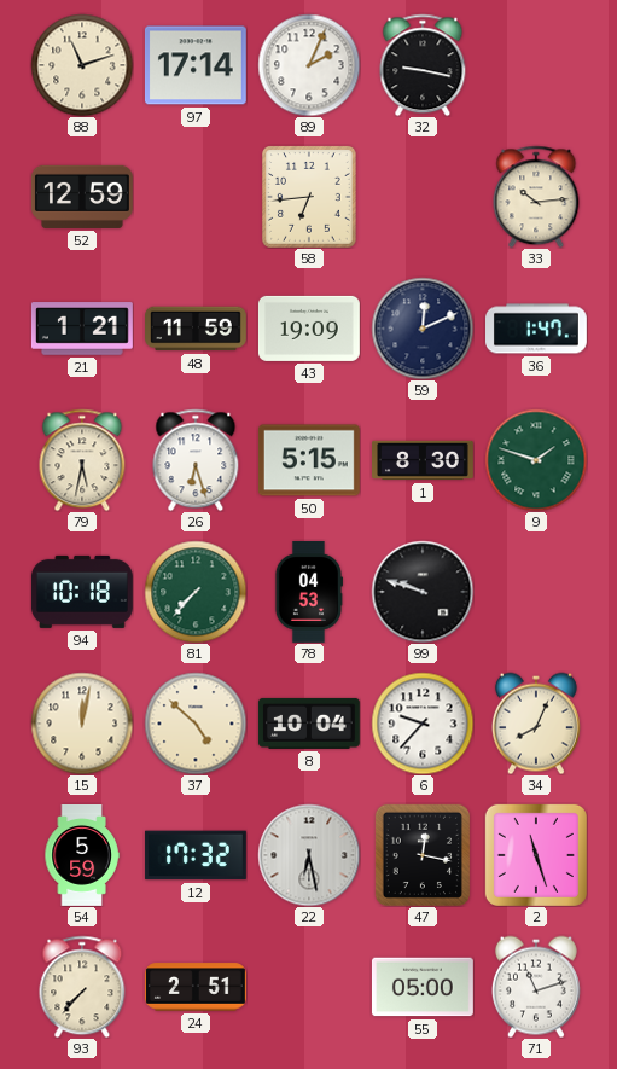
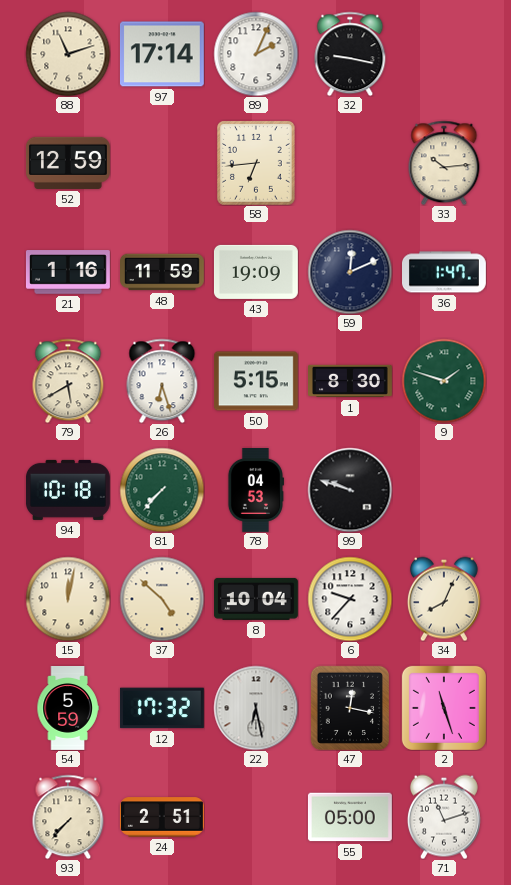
21: 1:21 -> 1:16 (68, 272)
79: 5:32 -> 5:40 (68, 381)
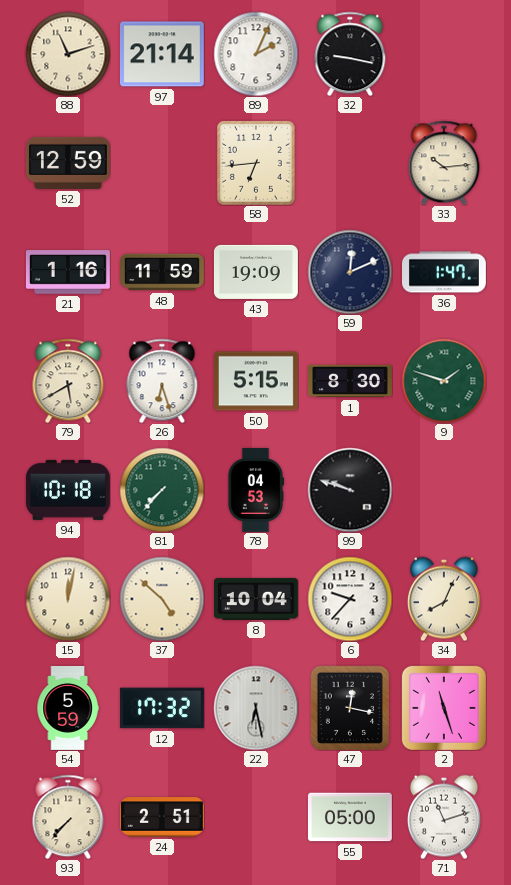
97: 17:14 -> 21:14 (162, 54)
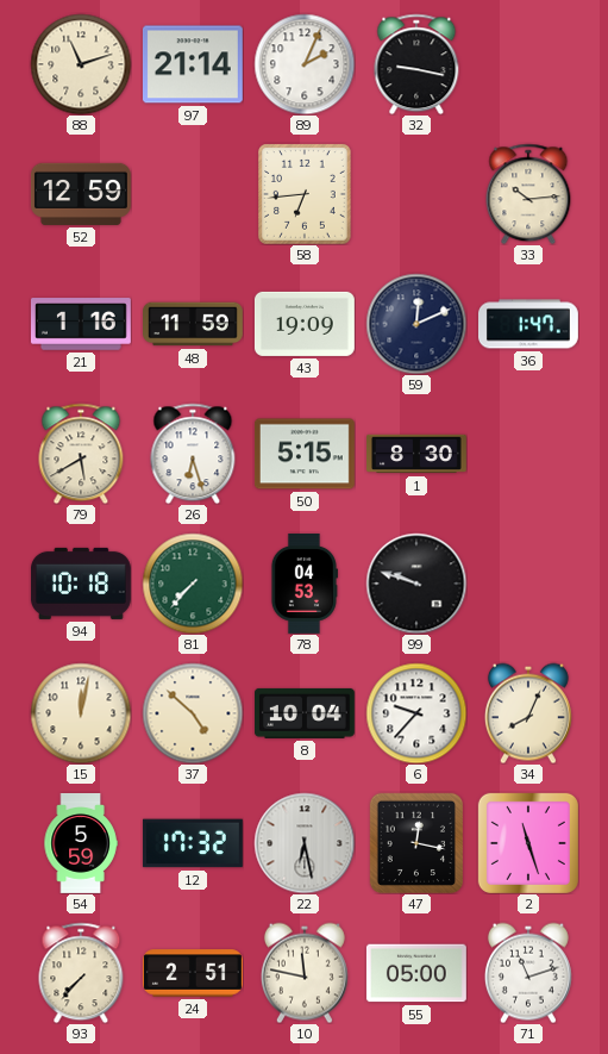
9: 1:48 -> none (444, 381)
10: none -> 11:47 (305, 973)
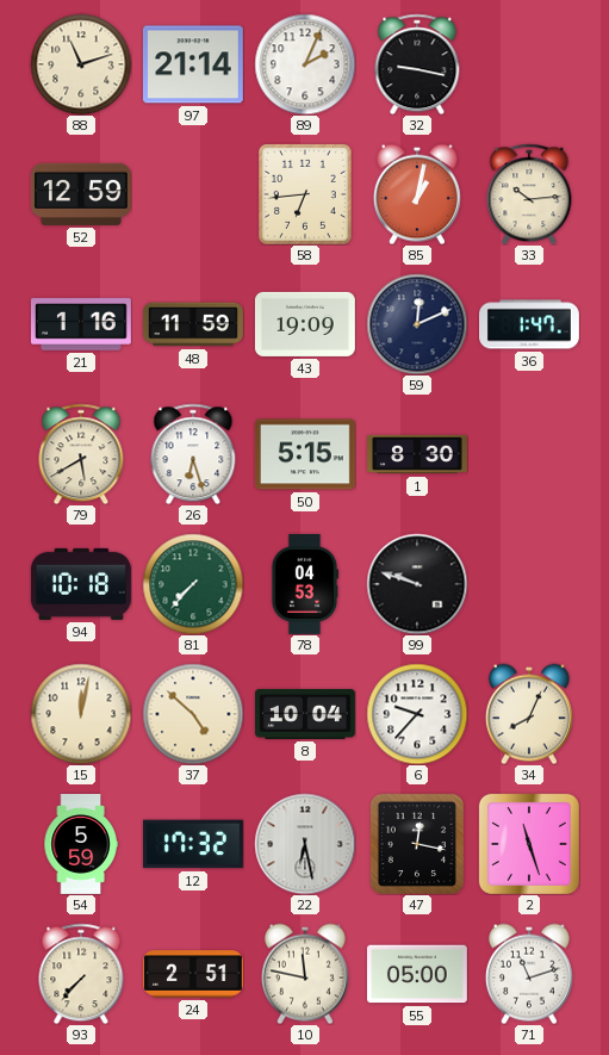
85: none -> 1:02 (417, 194)
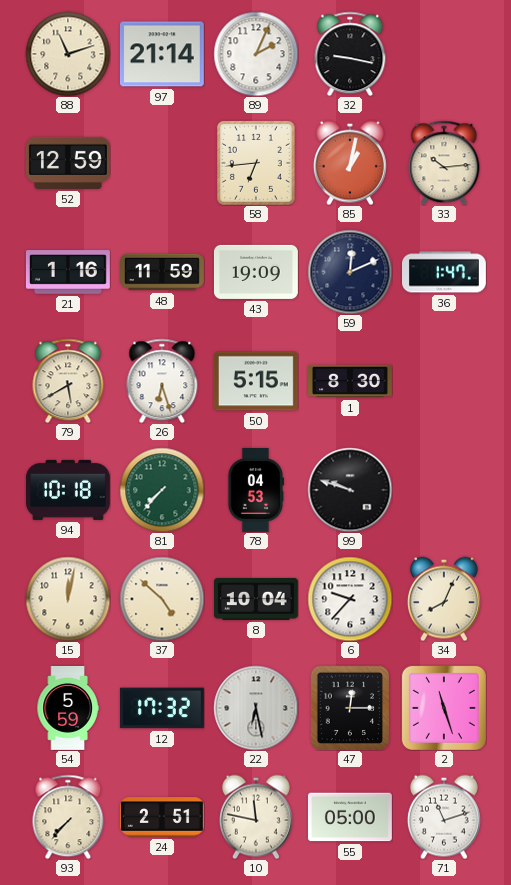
47: 12:17 -> 12:15 (349, 707)
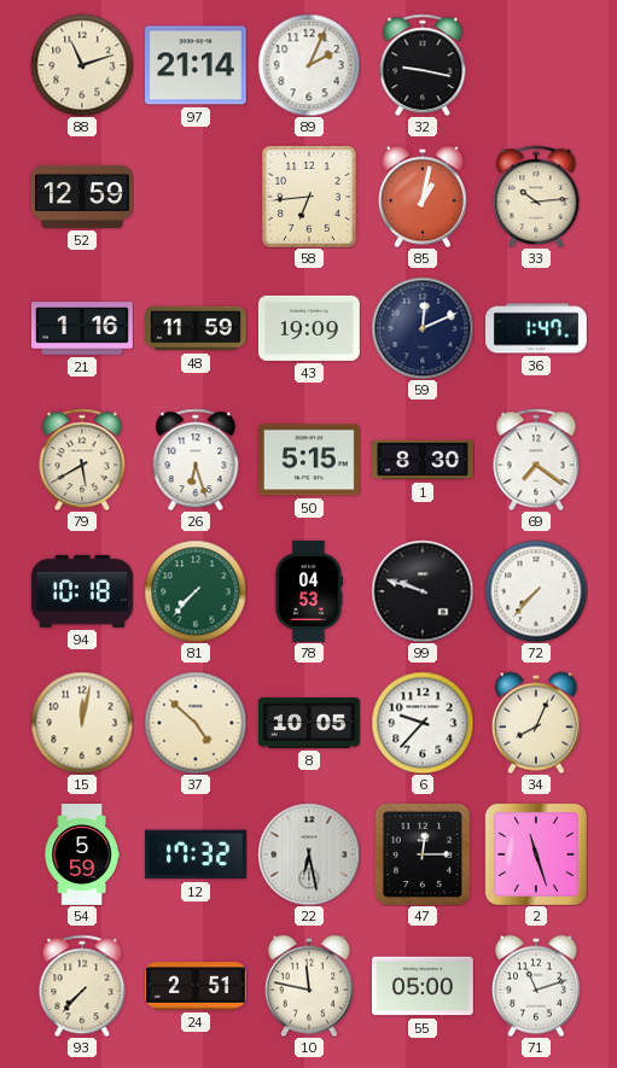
69: none -> 7:21 (536, 460)
72: none -> 7:37 (536, 591)
8: 10:04 -> 10:05 (309, 723)
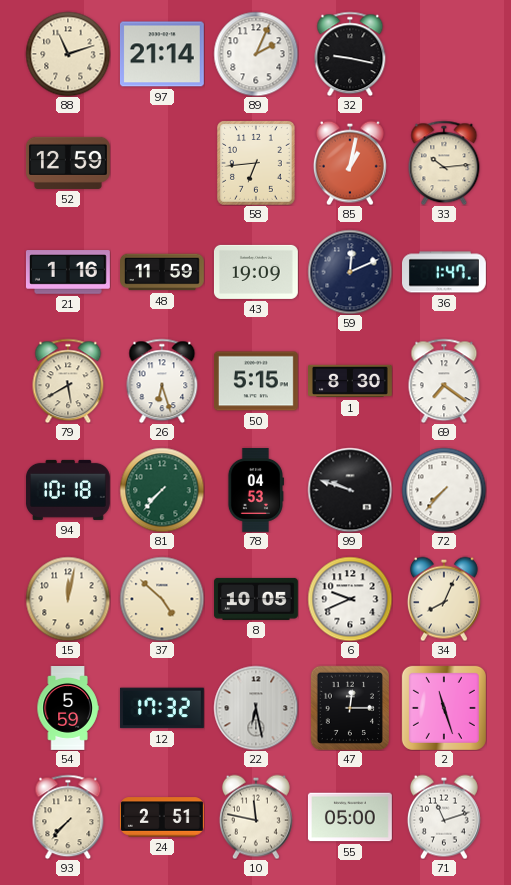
6: 9:37 -> 9:41 (350, 599)
